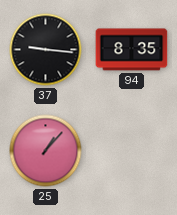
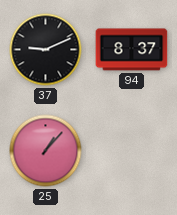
37: 9:16 -> 9:11 (46, 50)
94: 8:35 -> 8:37 (132, 50)
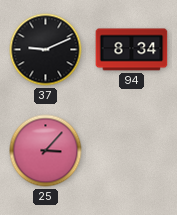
94: 8:37 -> 8:34 (132, 50)
25: 1:07 -> 3:07 (46, 151)
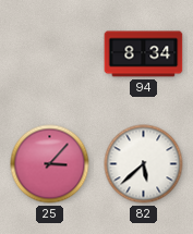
37: 9:11 -> none (46, 50)
82: none -> 5:38 (144, 164)
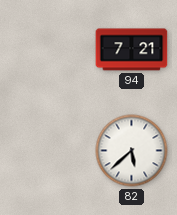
94: 8:34 -> 7:21 (132, 50)
25: 3:07 -> none (50, 164)
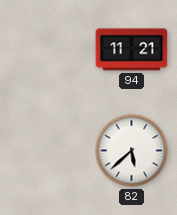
94: 7:21 -> 11:21 (132, 50)
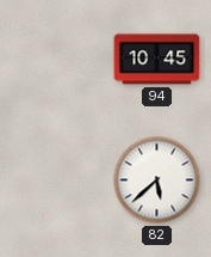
94: 11:21 -> 10:45 (157, 60)
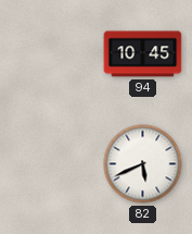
82: 5:38 -> 5:41 (143, 164)
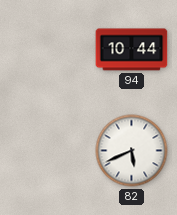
94: 10:45 -> 10:44 (132, 50)
